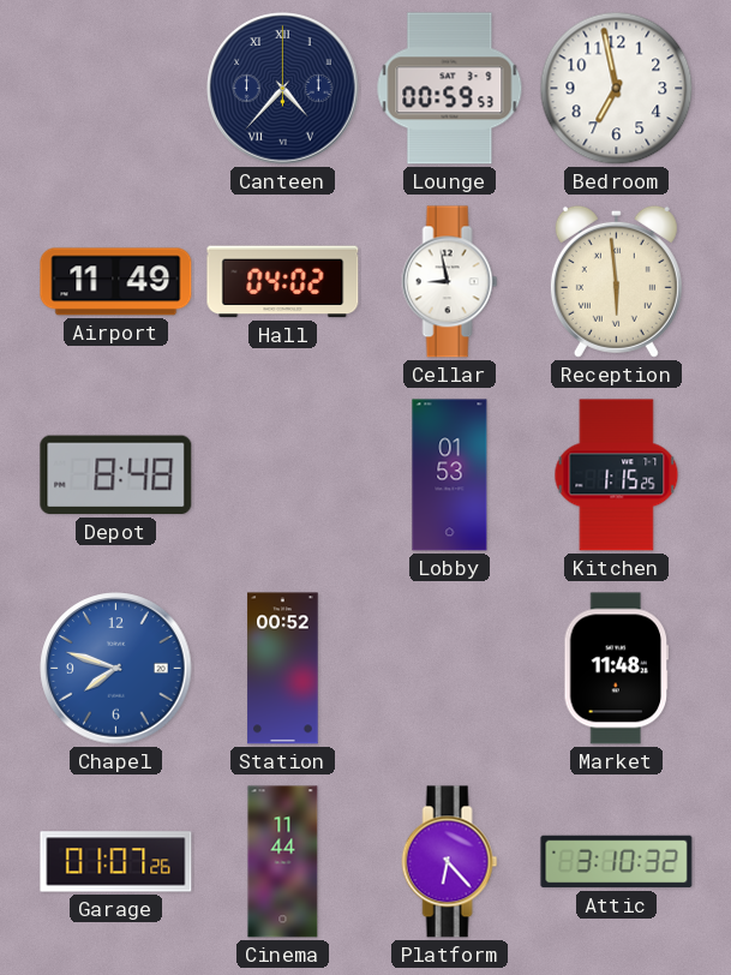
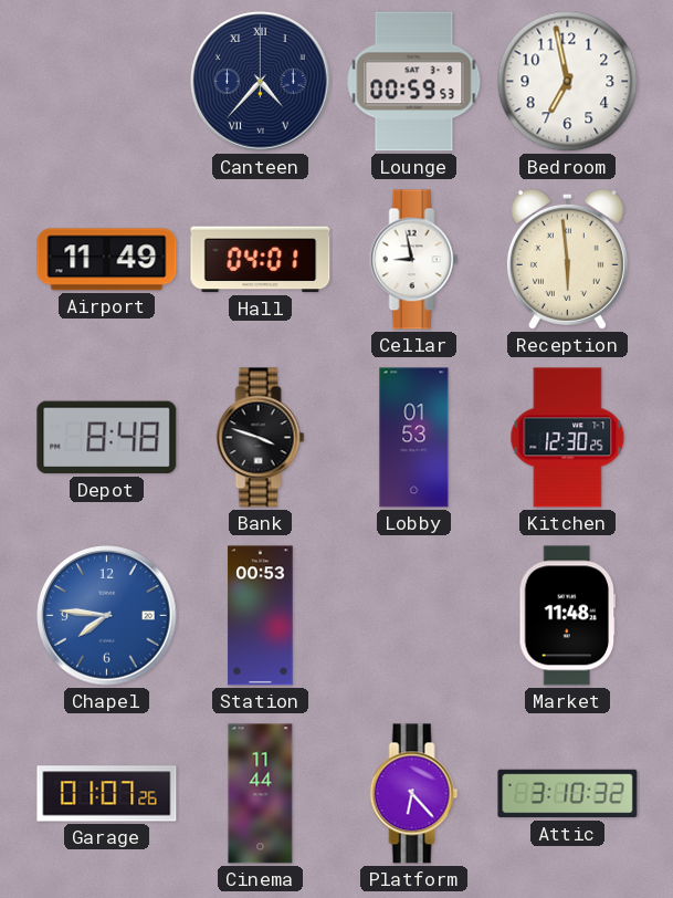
Hall: 04:02 -> 04:01 (261, 260)
Bank: none -> 3:48 (261, 438)
Kitchen: 1:15 -> 12:30 (568, 438)
Chapel: 7:48 -> 7:46 (107, 616)
Station: 00:52 -> 00:53 (261, 616)
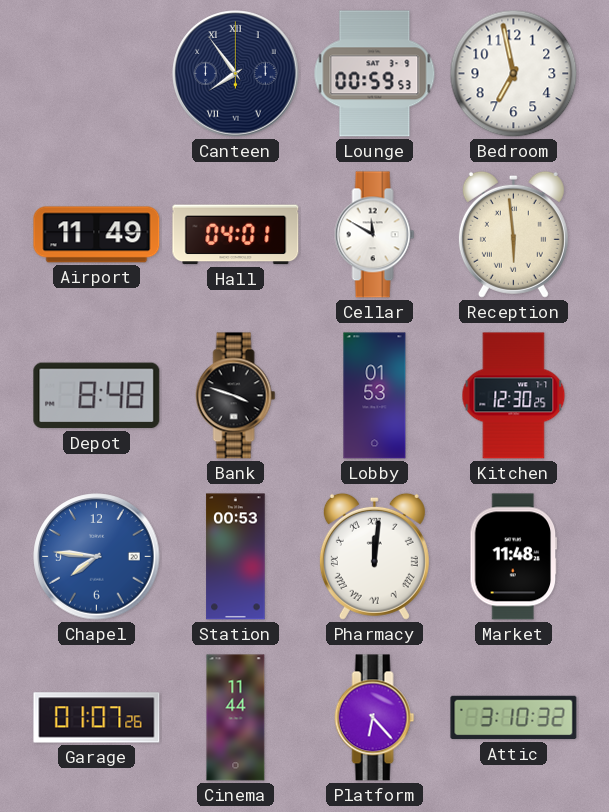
Canteen: 4:37 -> 7:54 (236, 74)
Cellar: 8:58 -> 11:50 (375, 235)
Pharmacy: none -> 12:01 (374, 556)
